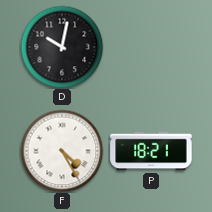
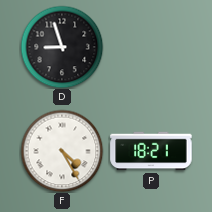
D: 10:02 -> 8:57 (62, 47)
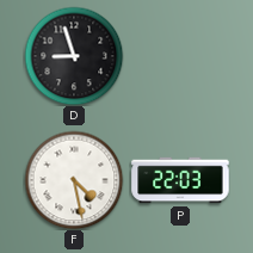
F: 4:25 -> 4:28 (74, 180)
P: 18:21 -> 22:03 (180, 180)
